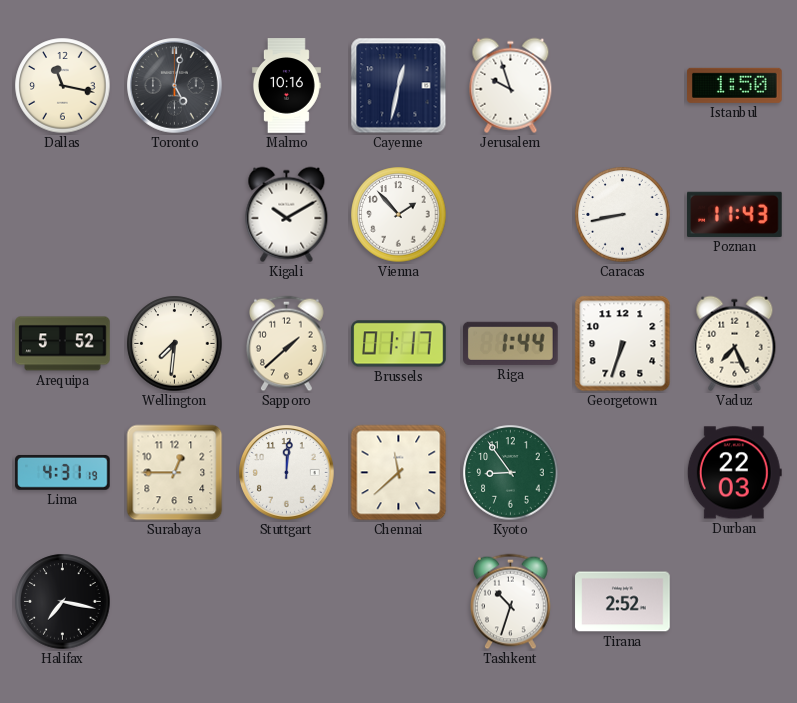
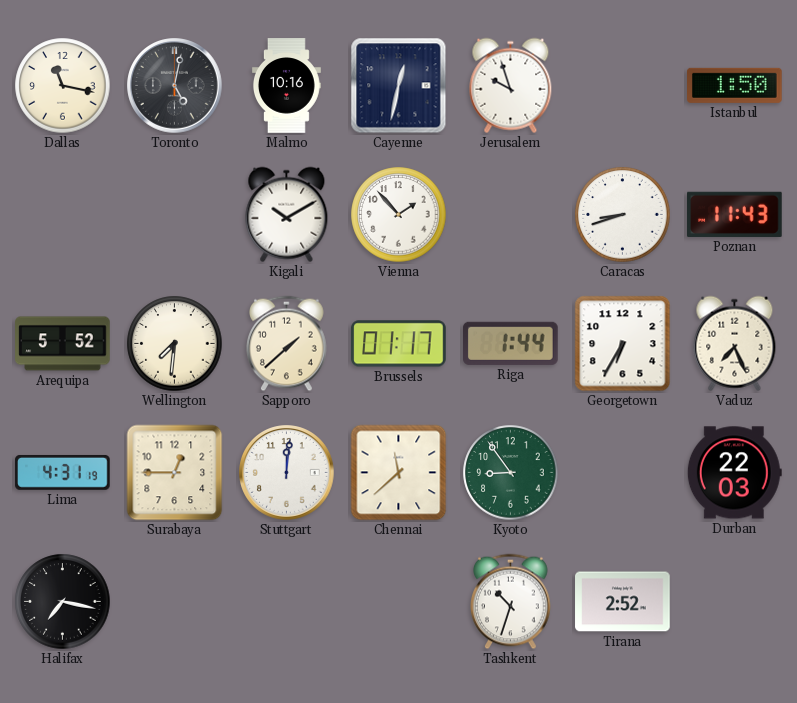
Caracas: 8:43 -> 8:42 (623, 215)
Georgetown: 6:33 -> 6:35 (623, 344)
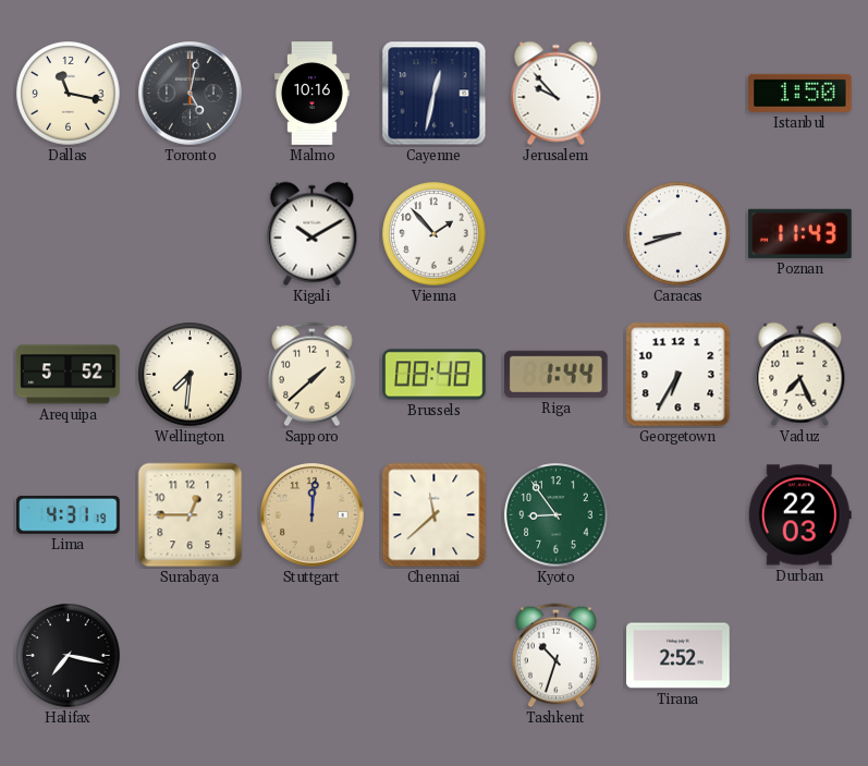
Jerusalem: 9:57 -> 9:53 (557, 94)
Brussels: 01:17 -> 08:48 (435, 375)
Stuttgart dial: white -> champagne (313, 515)
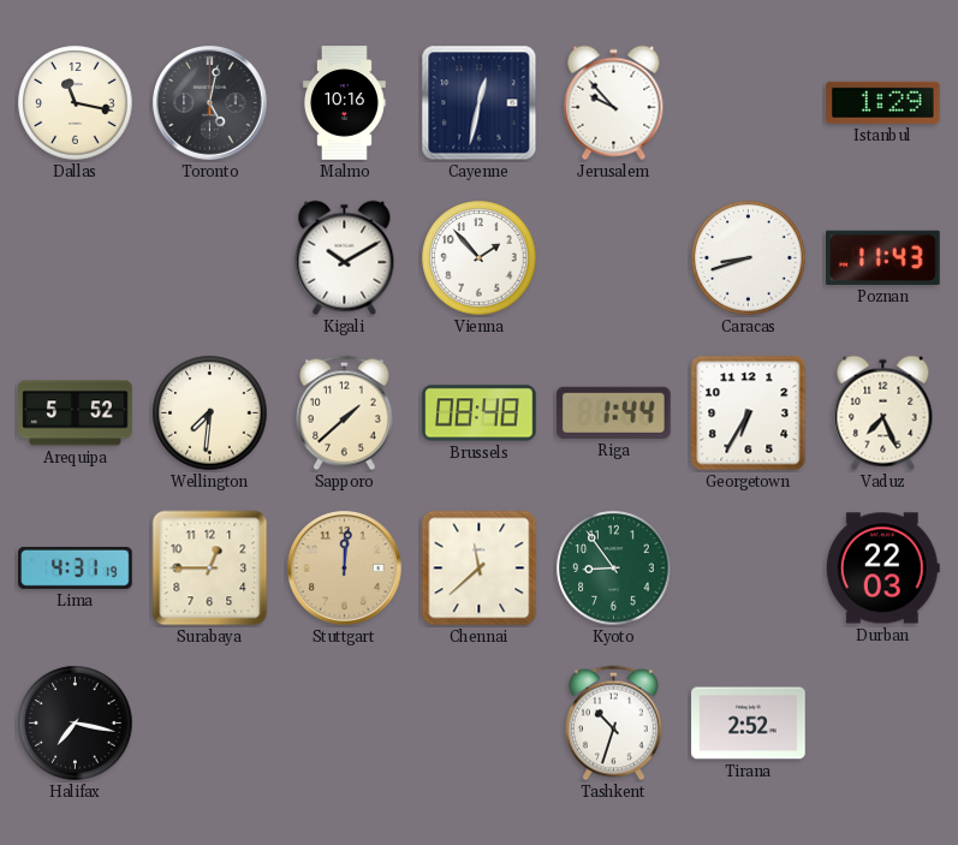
Istanbul: 1:50 -> 1:29 (883, 102)
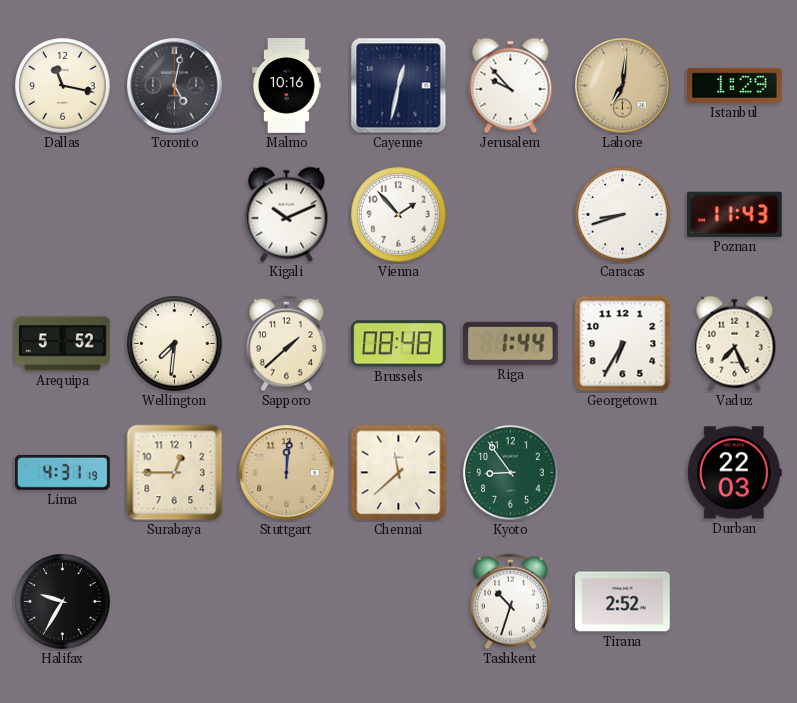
Lahore: none -> 7:01 (623, 86)
Kigali: 10:10 -> 10:11 (287, 215)
Halifax: 7:17 -> 9:35 (63, 602)
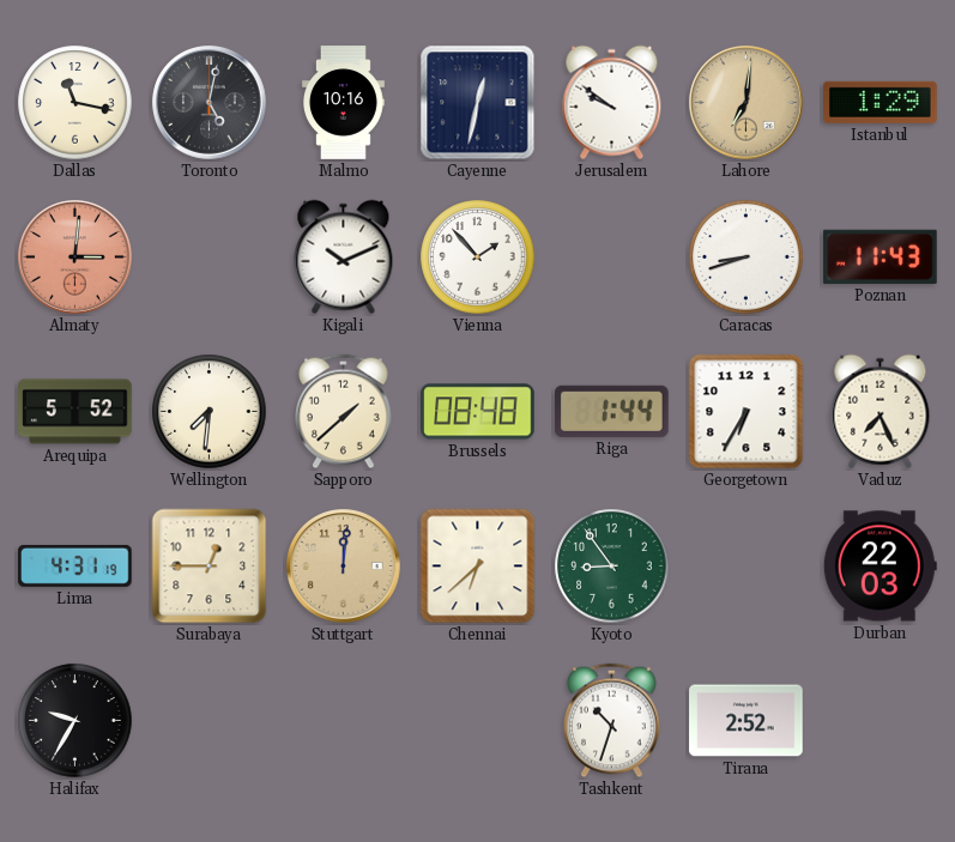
Jerusalem: 9:53 -> 9:51 (612, 103)
Almaty: none -> 3:01 (75, 258)
Chennai: 11:38 -> 6:38 (478, 567)
